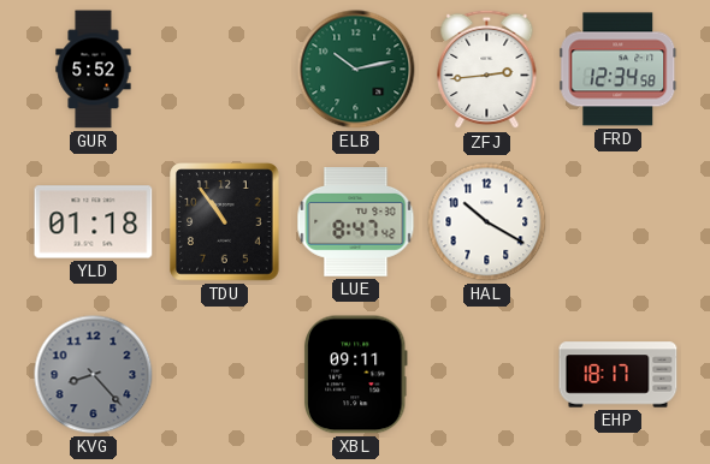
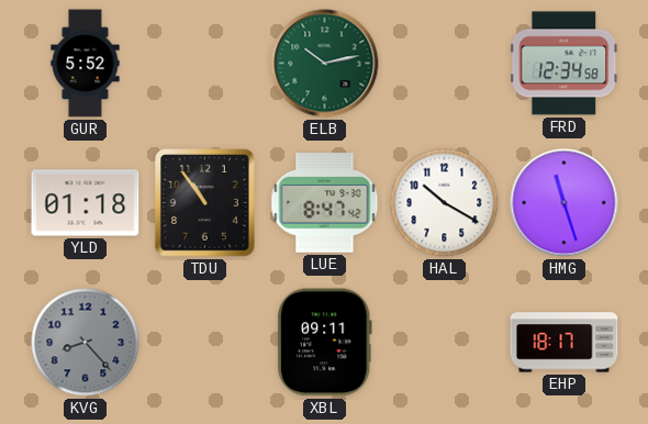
ZFJ: 2:44 -> none (487, 70)
HMG: none -> 11:27 (565, 203)
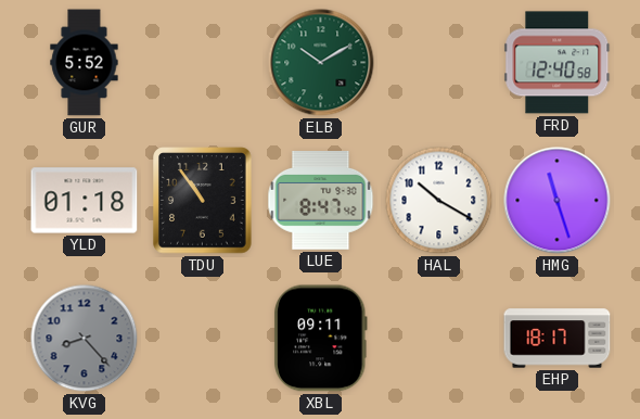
ELB: 10:13 -> 10:10 (321, 63)
FRD: 12:34 -> 12:40 (558, 63)
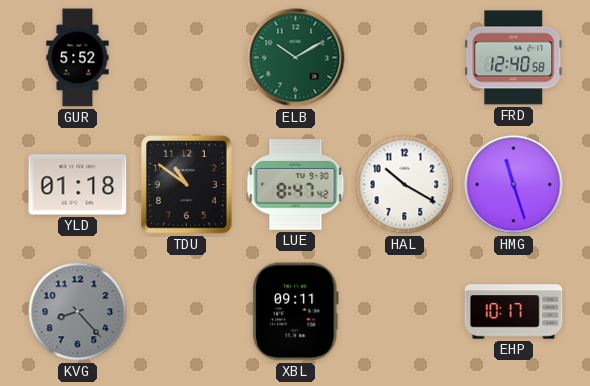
TDU: 10:54 -> 10:51 (187, 185)
EHP: 18:17 -> 10:17 (514, 312)
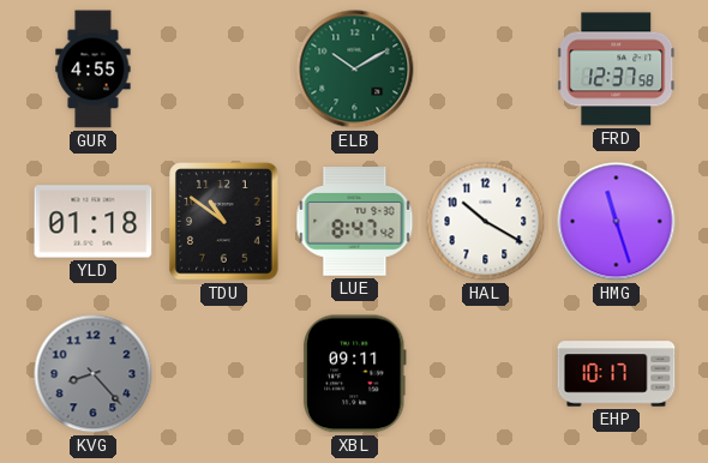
GUR: 5:52 -> 4:55 (94, 70)
FRD: 12:40 -> 12:37 (617, 70)
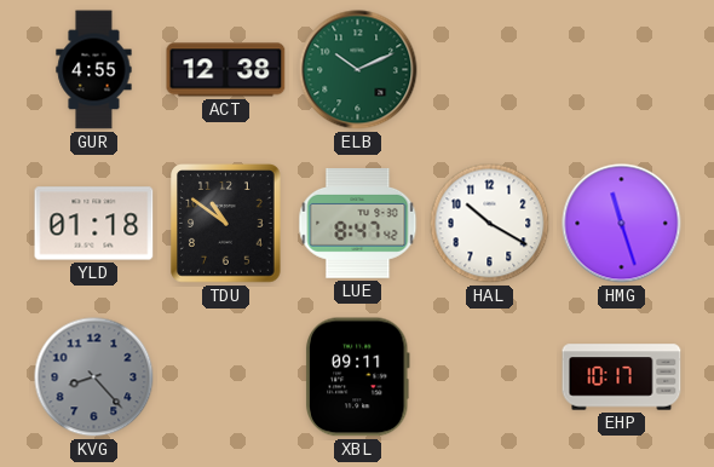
ACT: none -> 12:38 (226, 70)
ELB: 10:10 -> 10:11 (358, 70)
FRD: 12:37 -> none (617, 70)
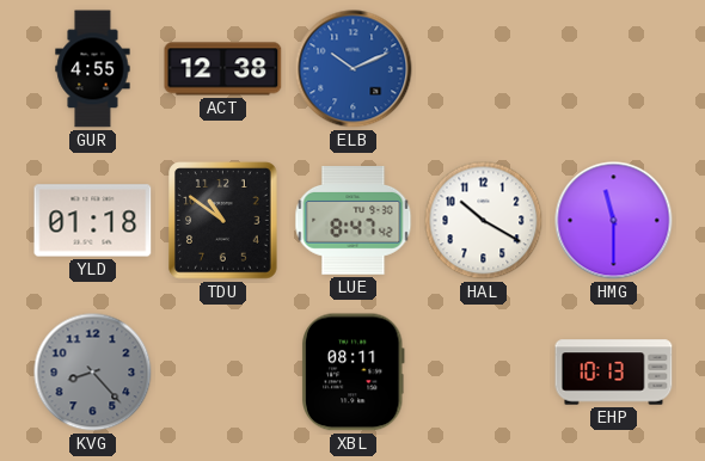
ELB dial: green -> blue (354, 69)
HMG: 11:27 -> 11:30 (614, 221)
XBL: 09:11 -> 08:11 (352, 373)
EHP: 10:17 -> 10:13 (614, 373)
